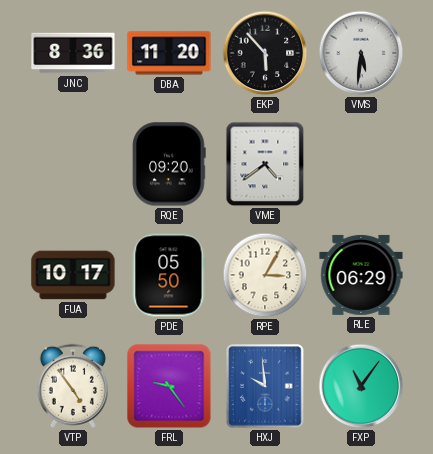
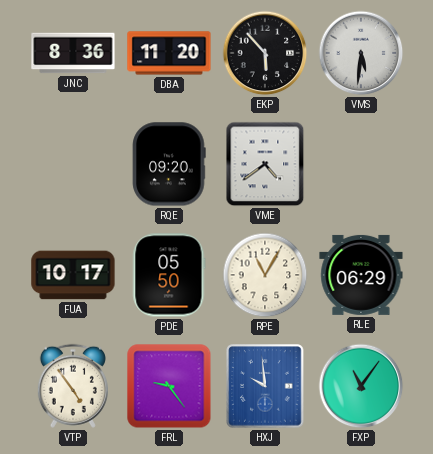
RPE: 3:05 -> 11:05 (265, 275)
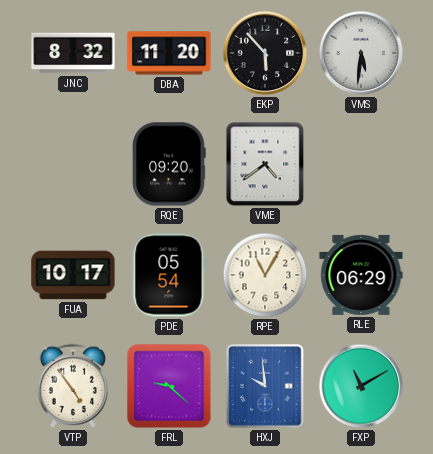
JNC: 8:36 -> 8:32 (73, 53)
PDE: 05:50 -> 05:54 (169, 275)
FRL: 9:24 -> 9:22 (169, 386)
FXP: 11:06 -> 11:10 (361, 386)
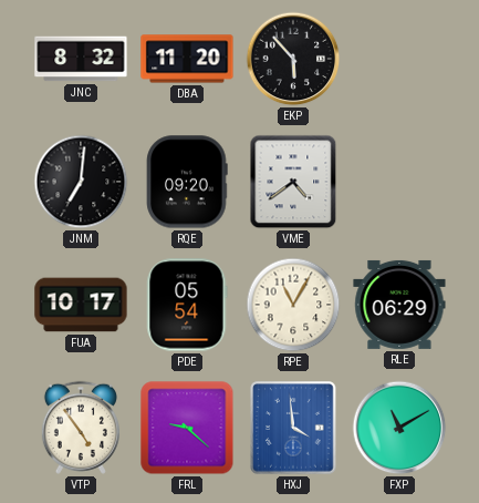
VMS: 5:31 -> none (361, 53)
JNM: none -> 7:01 (81, 182)
HXJ: 9:59 -> 3:59 (293, 428)
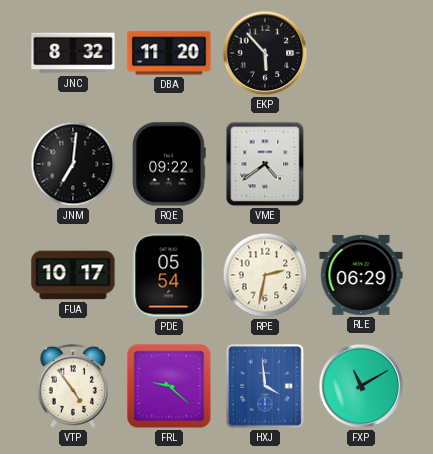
RQE: 09:20 -> 09:22 (169, 164)
RPE: 11:05 -> 2:32 (265, 275)
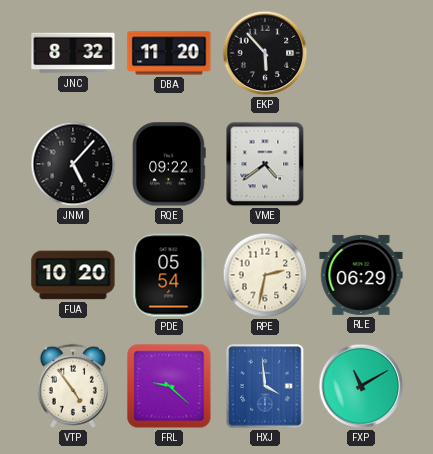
JNM: 7:01 -> 5:07 (73, 164)
FUA: 10:17 -> 10:20 (73, 275)
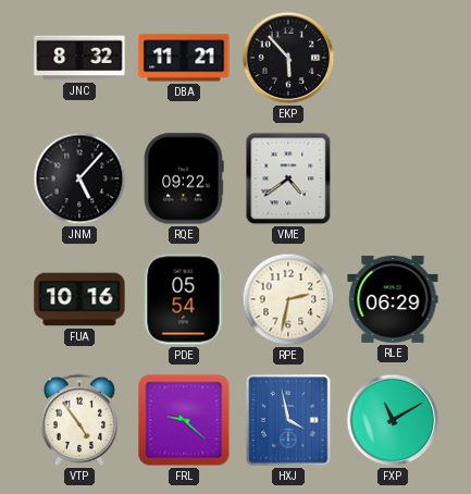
DBA: 11:20 -> 11:21 (184, 58)
FUA: 10:20 -> 10:16 (79, 299)
HXJ: 3:59 -> 3:58 (288, 420)
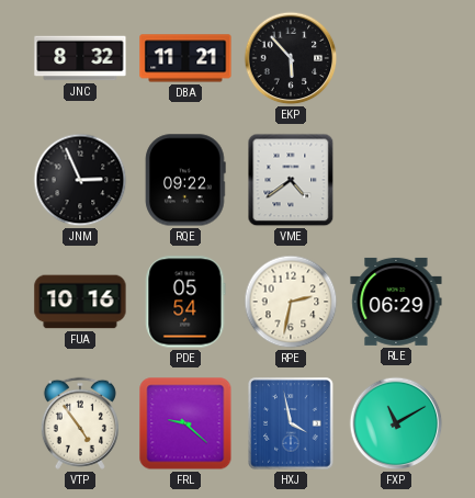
JNM: 5:07 -> 2:56 (80, 180)
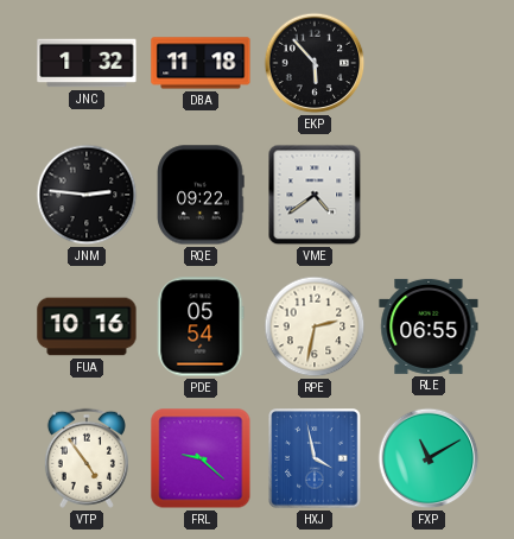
JNC: 8:32 -> 1:32 (87, 63)
DBA: 11:21 -> 11:18 (201, 63)
JNM: 2:56 -> 2:46 (87, 195)
RLE: 06:29 -> 06:55 (429, 326)
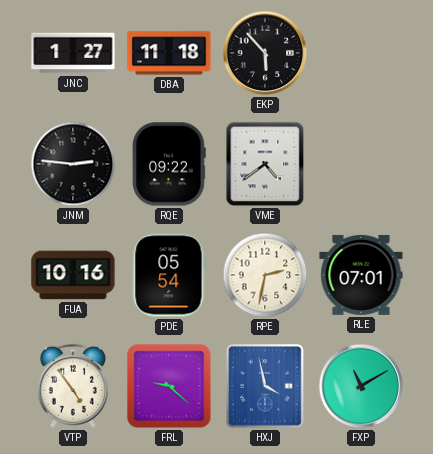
JNC: 1:32 -> 1:27 (73, 53)
RLE: 06:55 -> 07:01 (361, 275)
